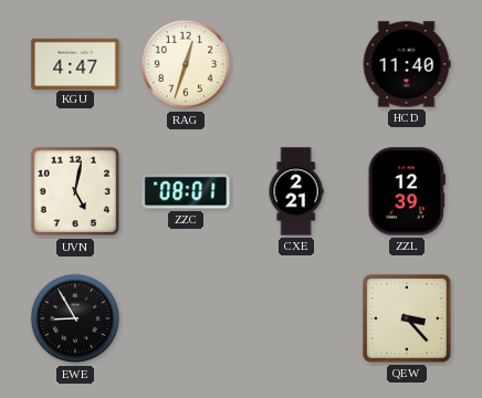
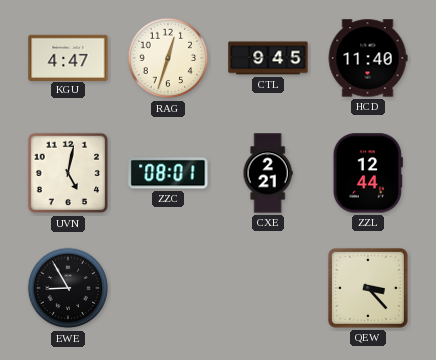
CTL: none -> 9:45 (268, 58)
ZZL: 12:39 -> 12:44 (368, 173)
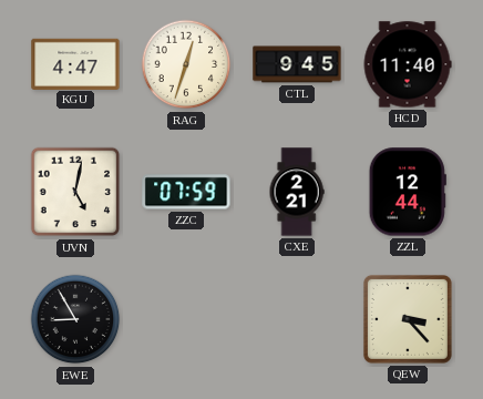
ZZC: 08:01 -> 07:59 (186, 192)
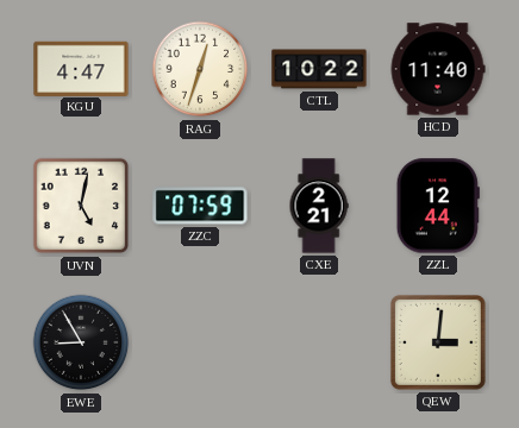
CTL: 9:45 -> 10:22 (319, 69)
QEW: 3:23 -> 3:01 (438, 342)
